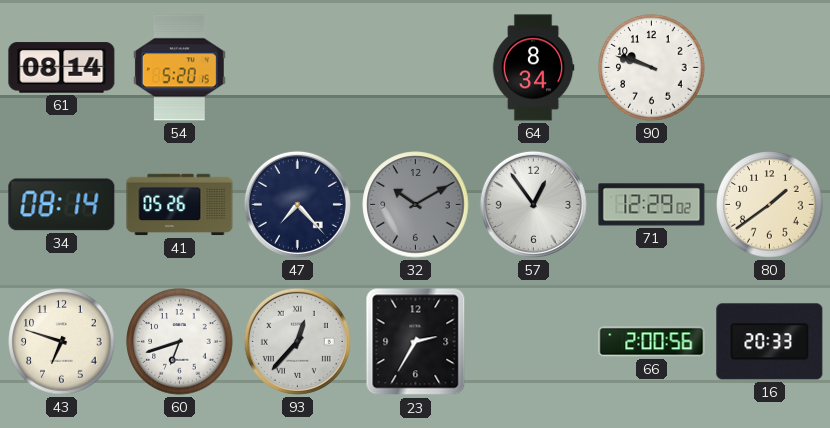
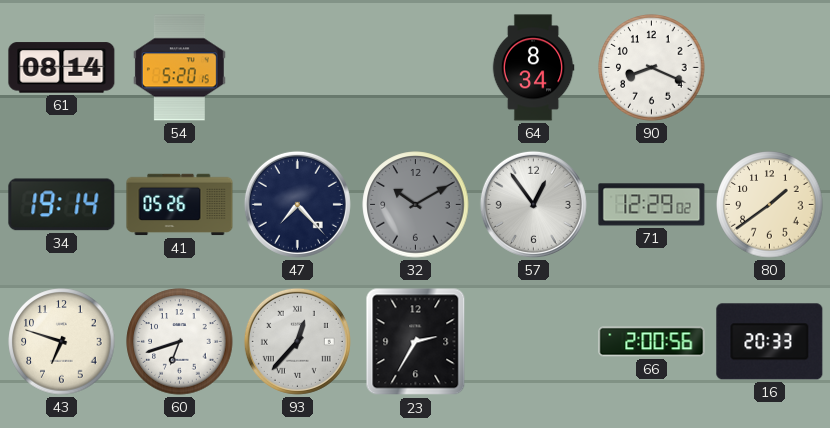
90: 9:48 -> 8:19 (652, 68)
34: 08:14 -> 19:14 (62, 205)
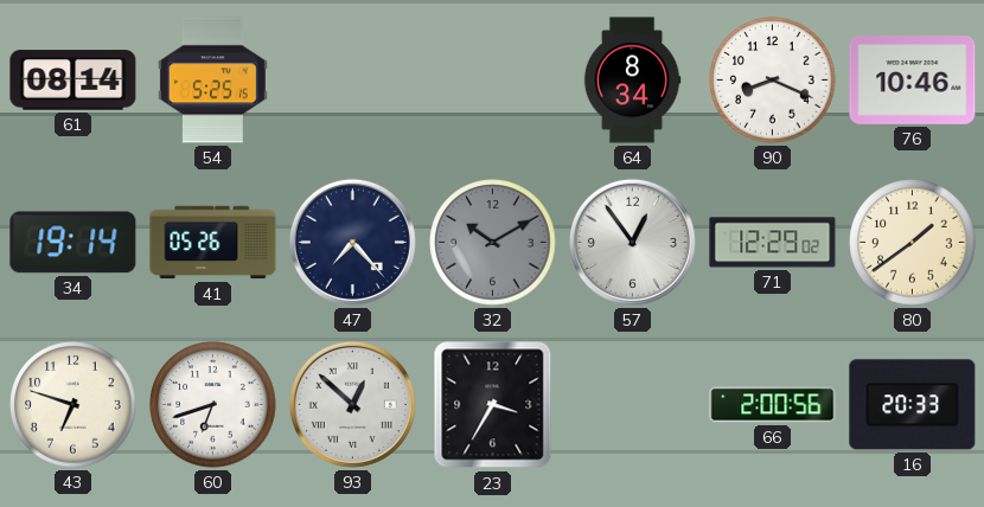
54: 5:20 -> 5:25 (212, 81)
76: none -> 10:46 (913, 81)
93: 12:37 -> 12:52 (352, 404)
23: 2:35 -> 3:35 (493, 405)
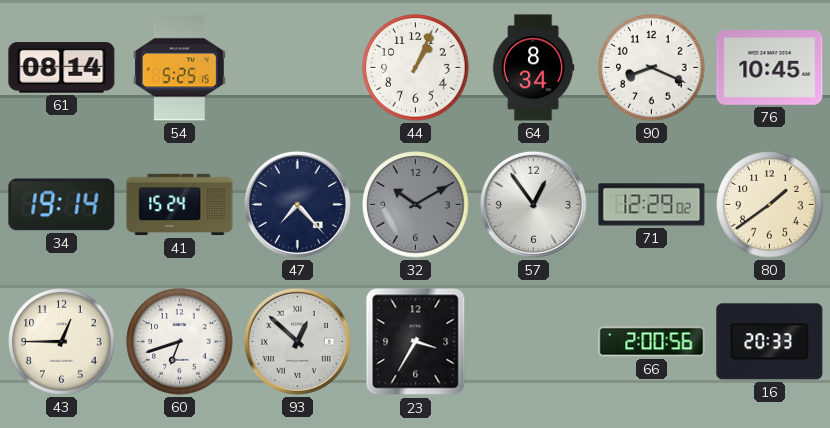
44: none -> 1:04 (416, 68)
76: 10:46 -> 10:45 (770, 68)
41: 05:26 -> 15:24 (180, 205)
43: 6:48 -> 12:45 (62, 342)
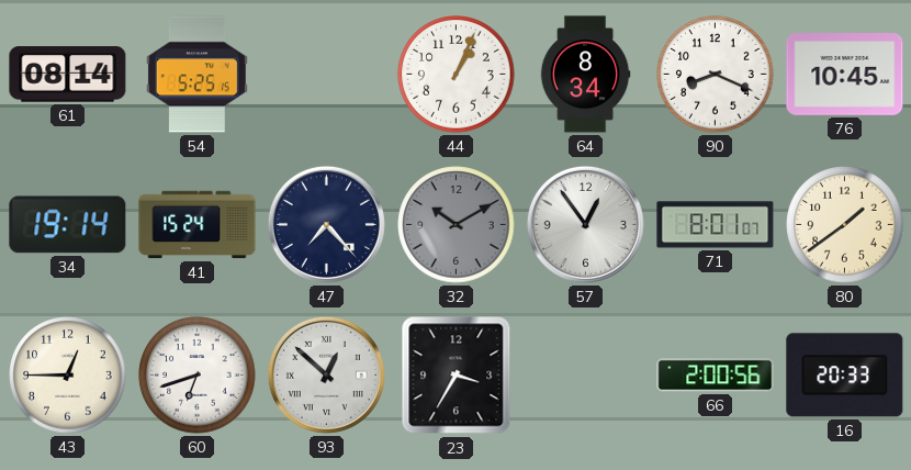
71: 12:29 -> 8:01 (716, 225)
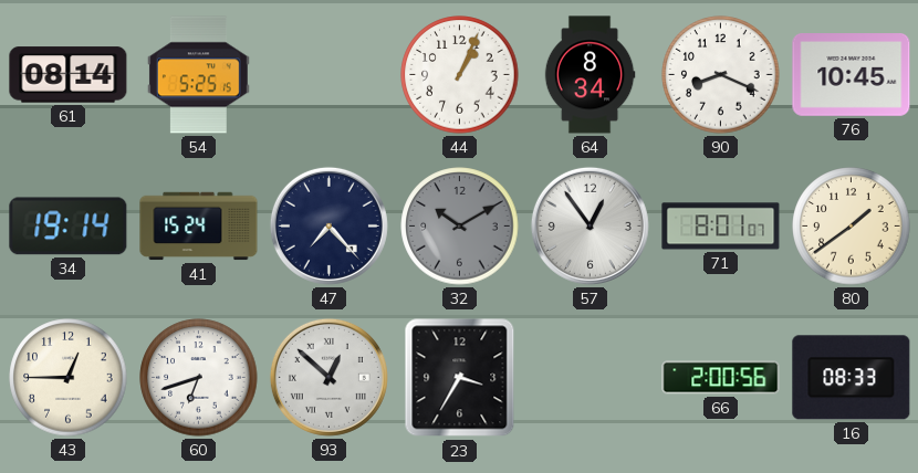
16: 20:33 -> 08:33 (852, 378)
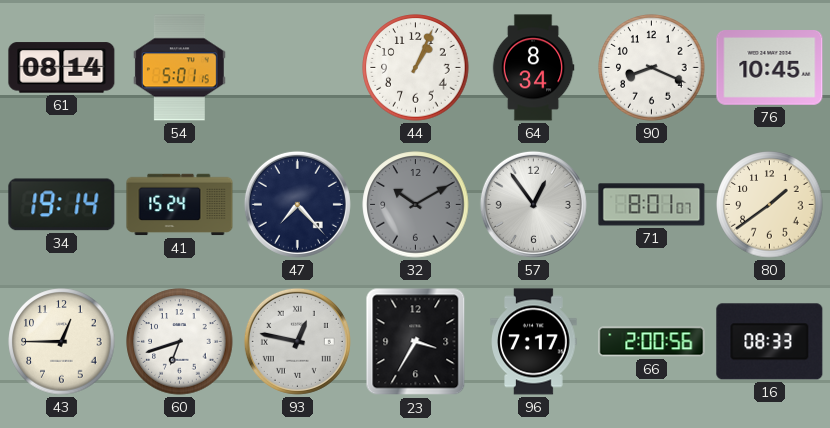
54: 5:25 -> 5:01 (179, 68)
93: 12:52 -> 12:47 (297, 341)
96: none -> 7:17 (534, 342)
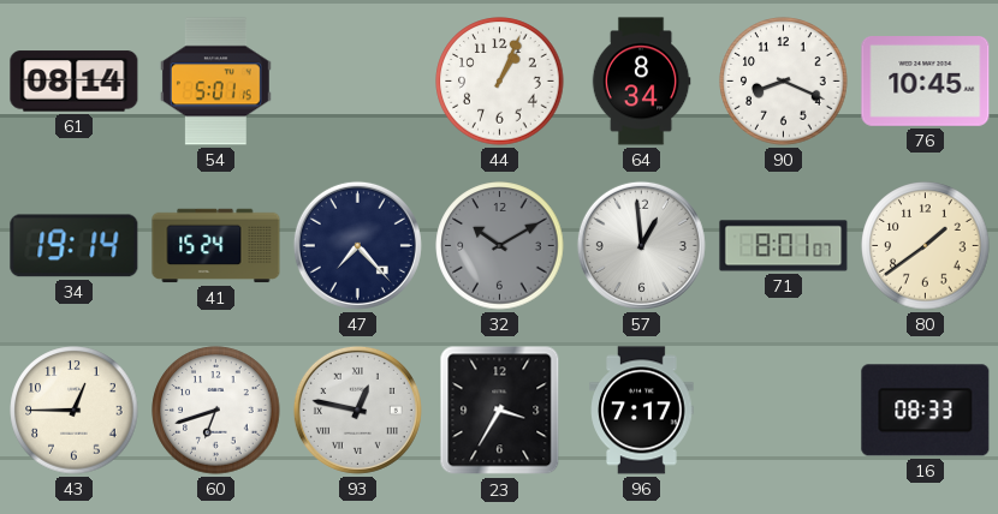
57: 12:54 -> 12:59 (641, 245)
66: 2:00 -> none (652, 342)
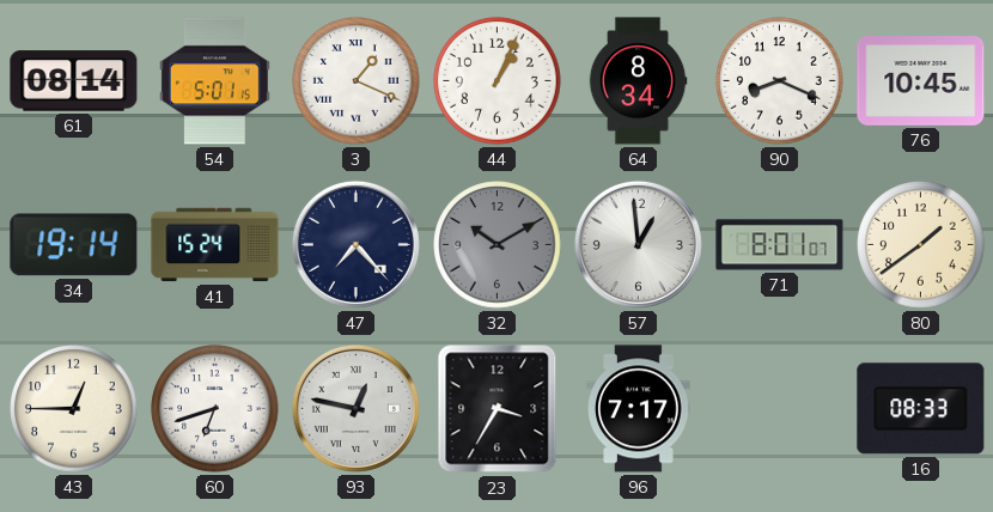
3: none -> 1:19 (357, 81)
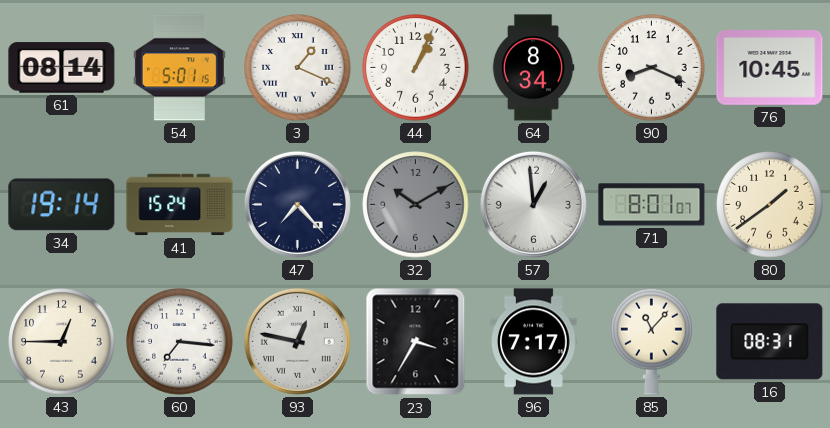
60: 6:42 -> 7:16 (180, 342)
85: none -> 11:07 (652, 341)
16: 08:33 -> 08:31 (770, 342)
